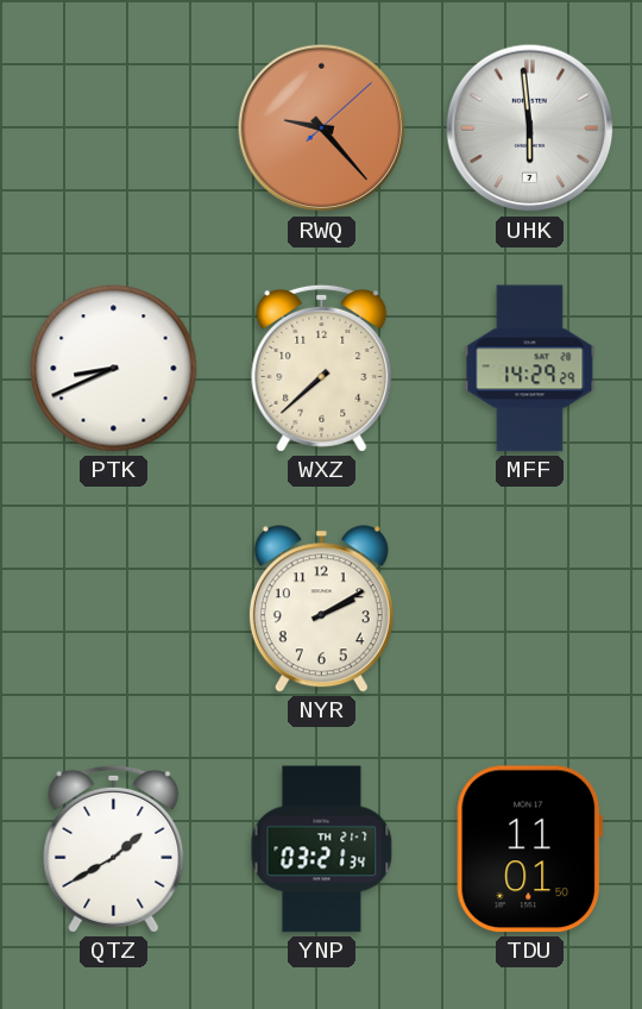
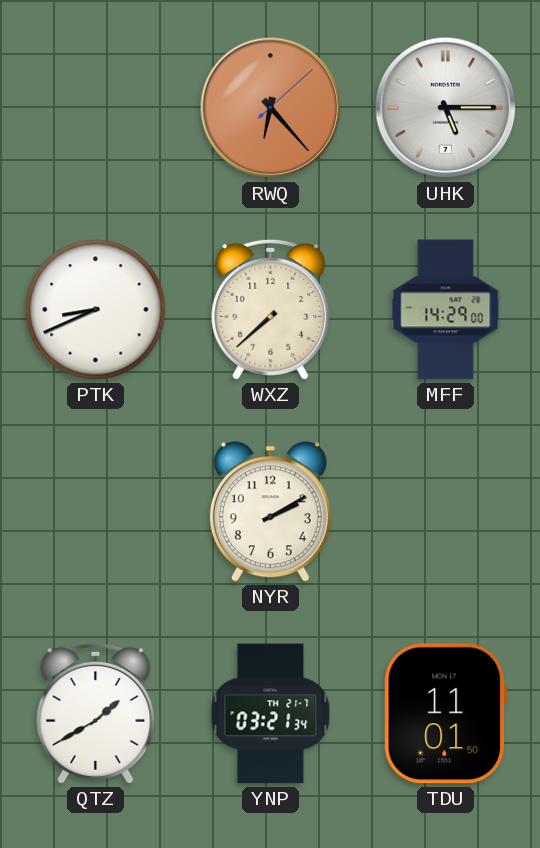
RWQ: 9:23 -> 6:23 (271, 108)
UHK: 5:59 -> 5:15 (446, 108)
MFF: 14:29:29 -> 14:29:00 (446, 310)
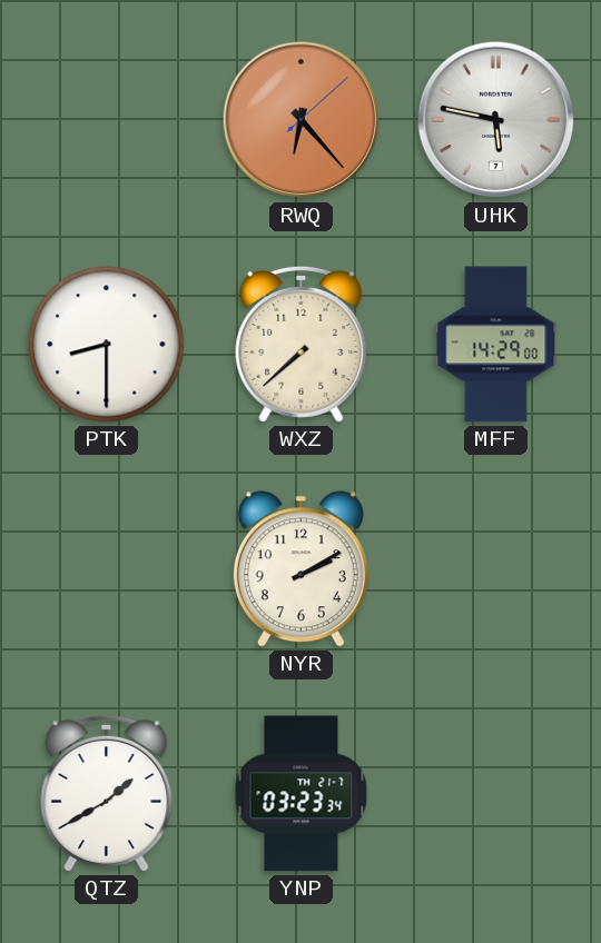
UHK: 5:15 -> 5:47 (496, 120)
PTK: 8:41 -> 8:30 (107, 345)
YNP: 03:21 -> 03:23 (302, 794)
TDU: 11:01 -> none (446, 714)
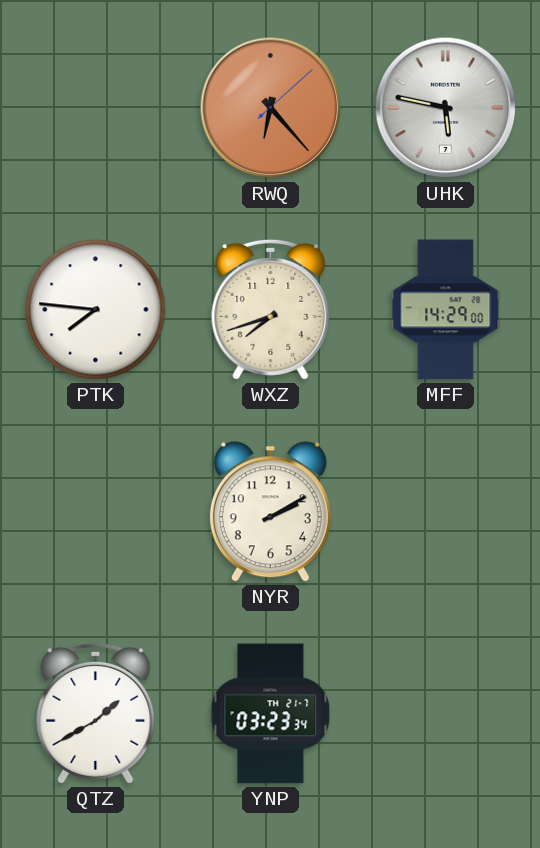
PTK: 8:30 -> 7:46 (96, 310)
WXZ: 7:38 -> 7:42 (271, 309)
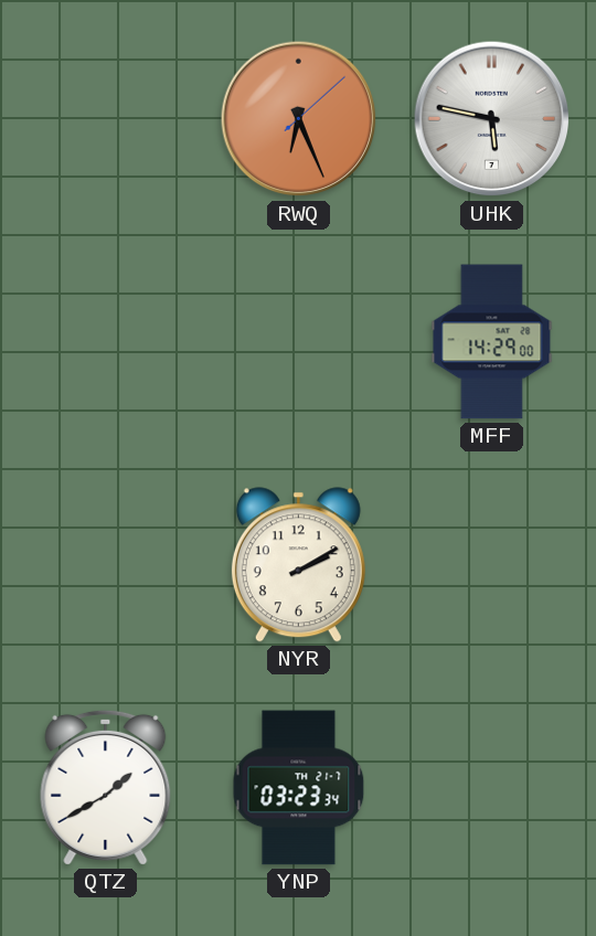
RWQ: 6:23 -> 6:26 (299, 119)
PTK: 7:46 -> none (96, 310)
WXZ: 7:42 -> none (271, 309)
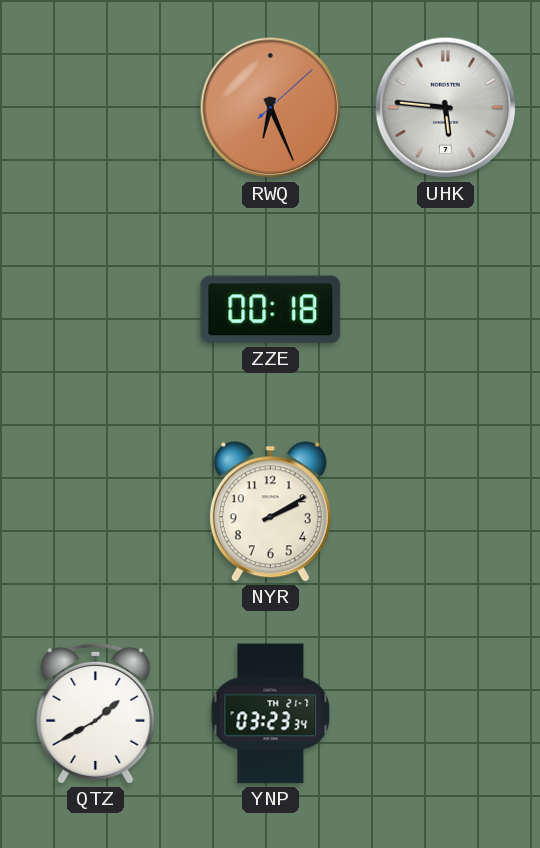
UHK: 5:47 -> 5:46 (446, 108)
ZZE: none -> 00:18 (271, 310)
MFF: 14:29 -> none (492, 342)
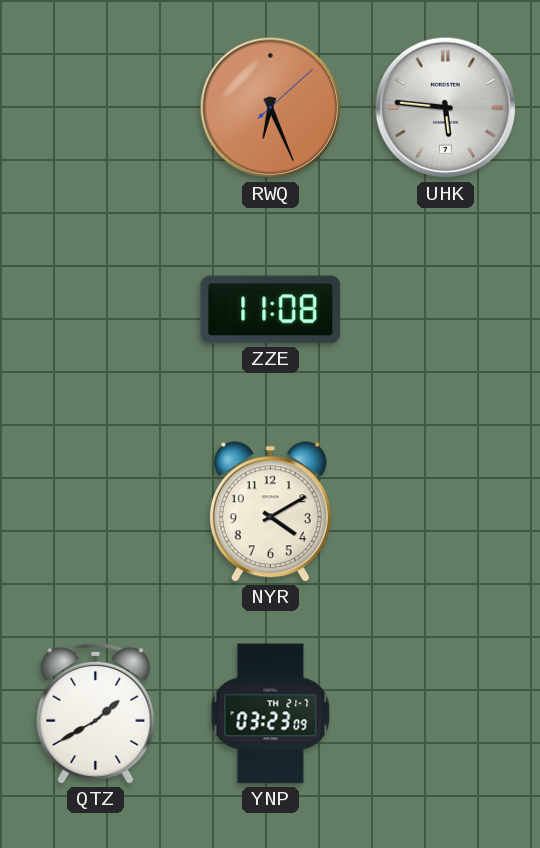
ZZE: 00:18 -> 11:08 (271, 310)
NYR: 2:10 -> 4:10 (270, 512)
YNP: 03:23:34 -> 03:23:09 (271, 714)
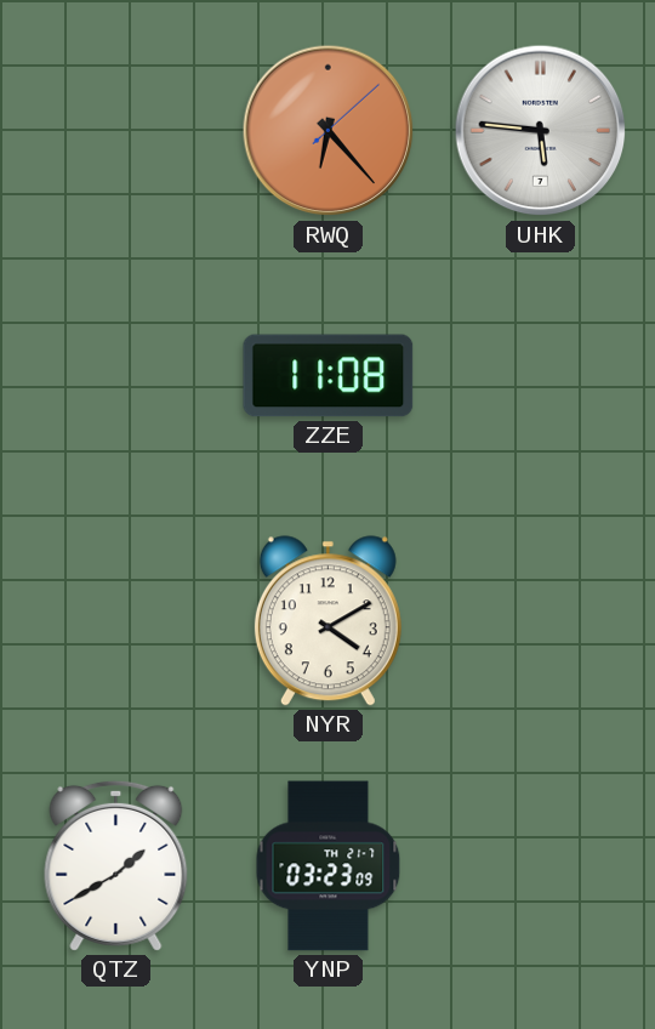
RWQ: 6:26 -> 6:23 (329, 131)
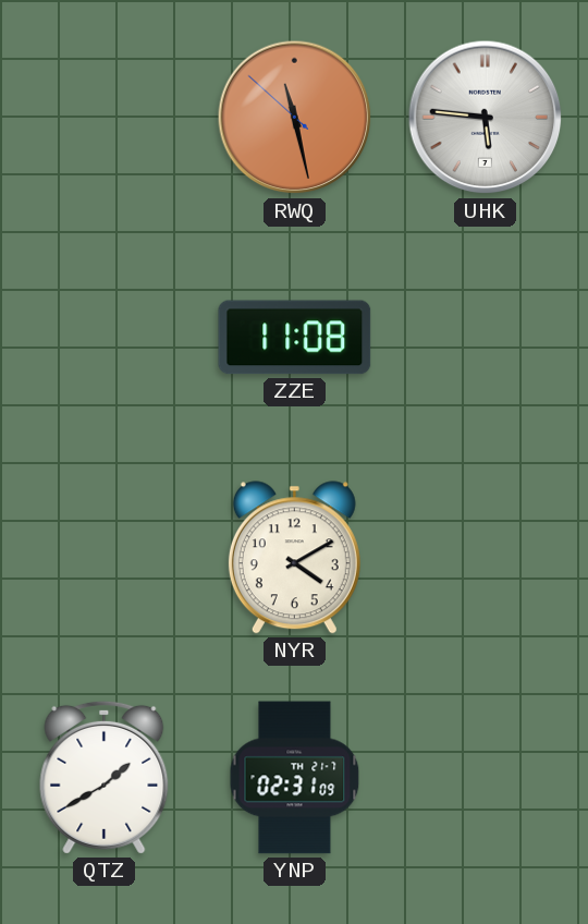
RWQ: 6:23 -> 11:27 (295, 118)
YNP: 03:23 -> 02:31 (295, 778)
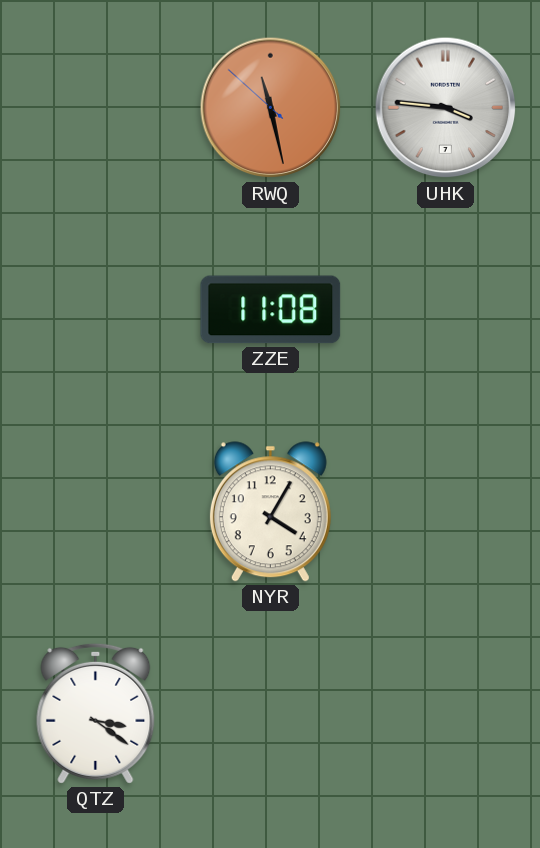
UHK: 5:46 -> 3:46 (446, 108)
NYR: 4:10 -> 4:05 (270, 512)
QTZ: 1:40 -> 3:21 (96, 713)
YNP: 02:31 -> none (295, 778)
